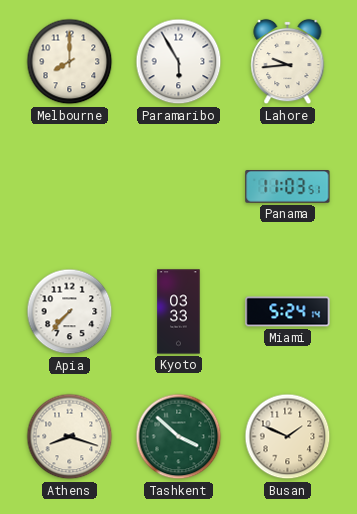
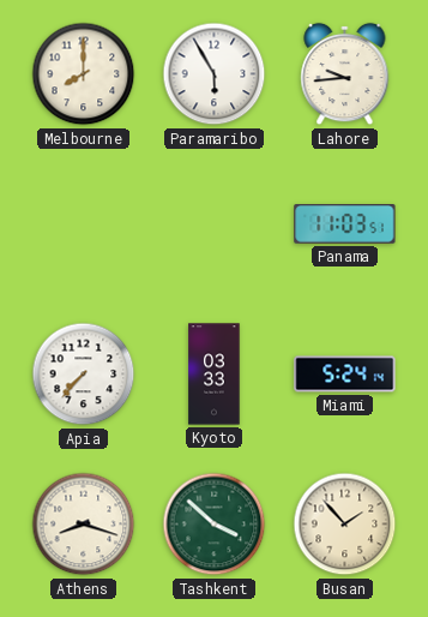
Busan: 1:49 -> 1:53 (345, 525)
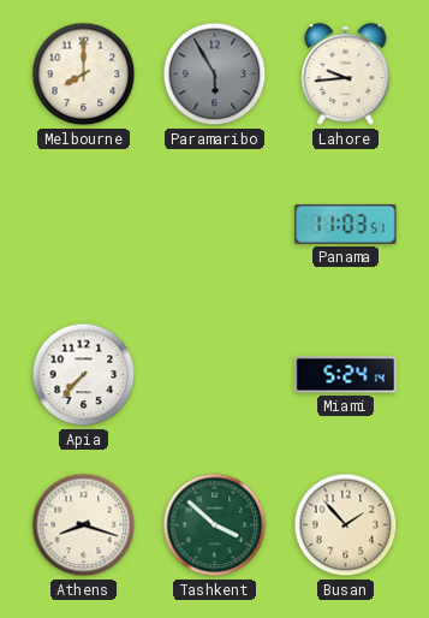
Paramaribo dial: white -> grey (215, 75)
Kyoto: 03:33 -> none (215, 375)
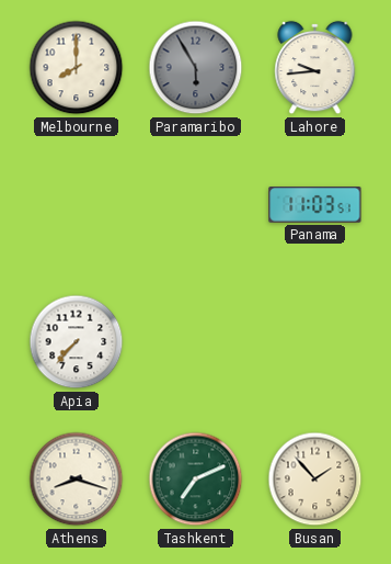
Miami: 5:24 -> none (346, 375)
Tashkent: 3:52 -> 7:11 (196, 480)
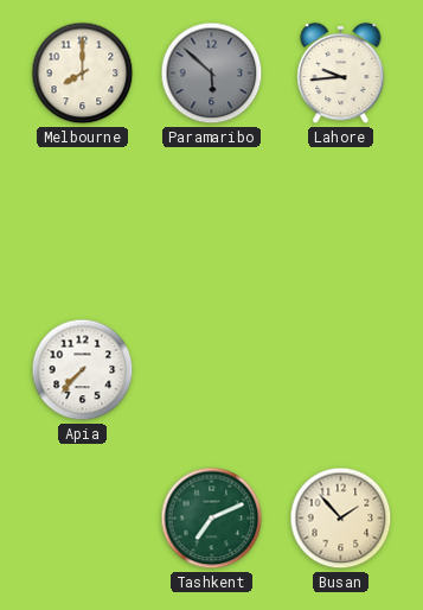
Paramaribo: 5:55 -> 5:52 (212, 74)
Panama: 11:03 -> none (315, 205)
Athens: 8:18 -> none (77, 480)
